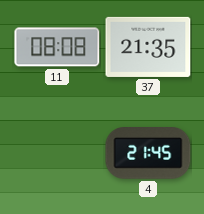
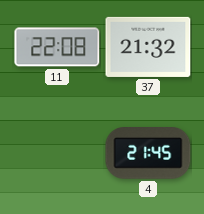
11: 08:08 -> 22:08 (57, 47)
37: 21:35 -> 21:32 (148, 47)
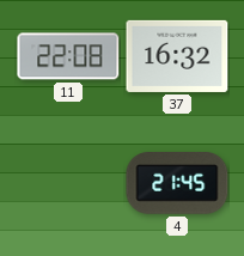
37: 21:32 -> 16:32 (177, 56)
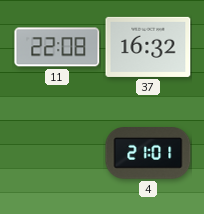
4: 21:45 -> 21:01 (148, 154)
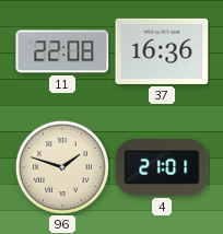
37: 16:32 -> 16:36 (162, 51)
96: none -> 1:48 (62, 167)
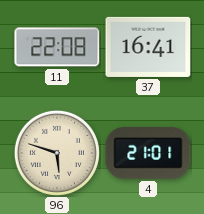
37: 16:36 -> 16:41 (148, 47)
96: 1:48 -> 5:48 (57, 153)
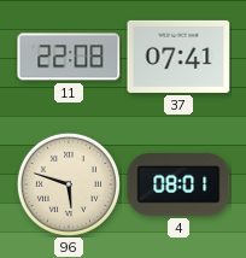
37: 16:41 -> 07:41 (178, 57)
4: 21:01 -> 08:01 (178, 186)
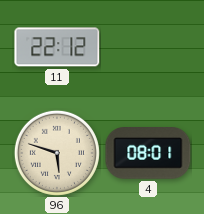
11: 22:08 -> 22:12 (57, 47)
37: 07:41 -> none (178, 57)
